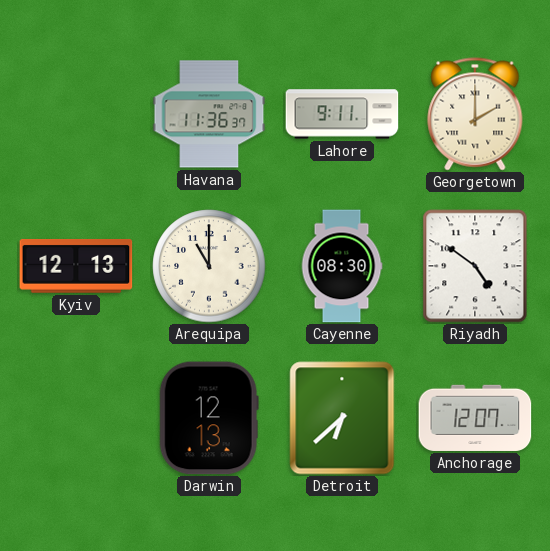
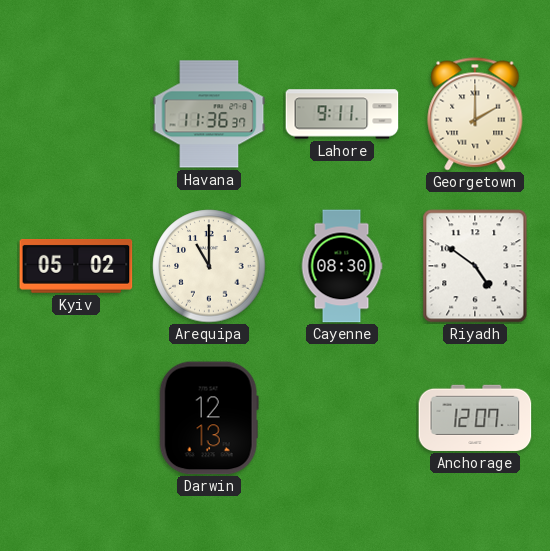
Kyiv: 12:13 -> 05:02 (76, 267)
Detroit: 6:38 -> none (342, 418)
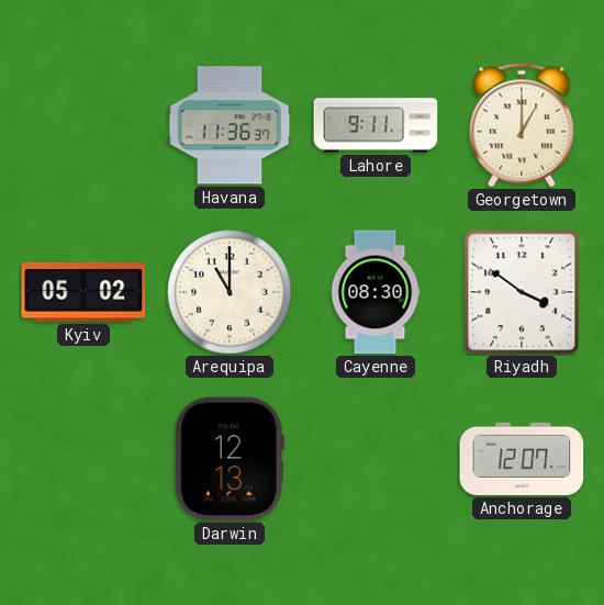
Georgetown: 2:00 -> 1:00 (522, 125)
Riyadh: 4:51 -> 3:51 (522, 292)
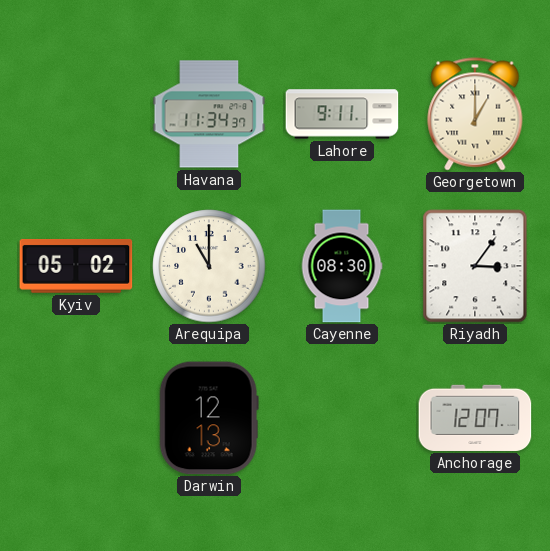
Havana: 11:36 -> 11:34 (209, 114)
Riyadh: 3:51 -> 3:06 (475, 266)
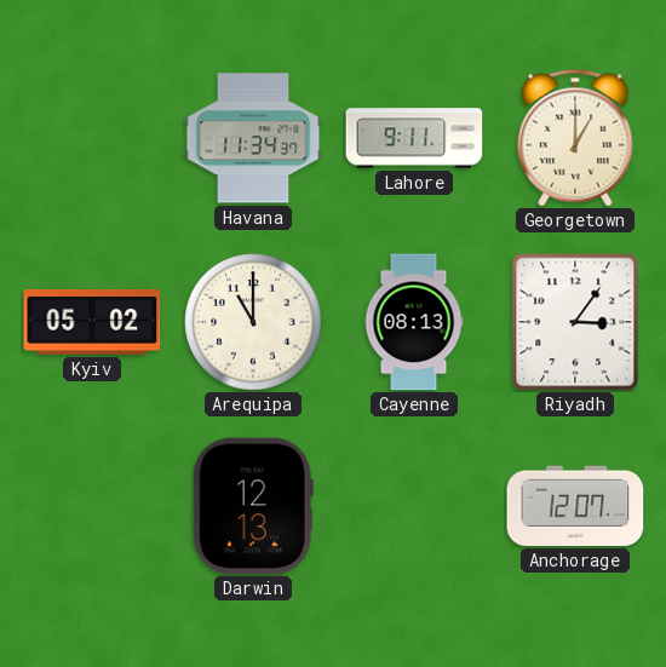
Cayenne: 08:30 -> 08:13 (414, 322)
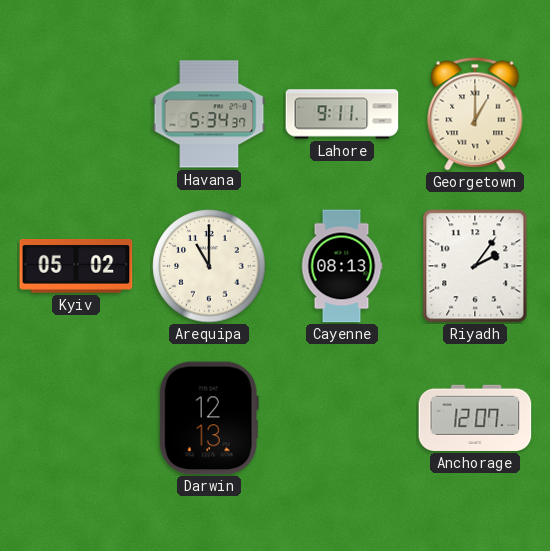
Havana: 11:34 -> 5:34 (209, 114)
Riyadh: 3:06 -> 2:06 (475, 266)
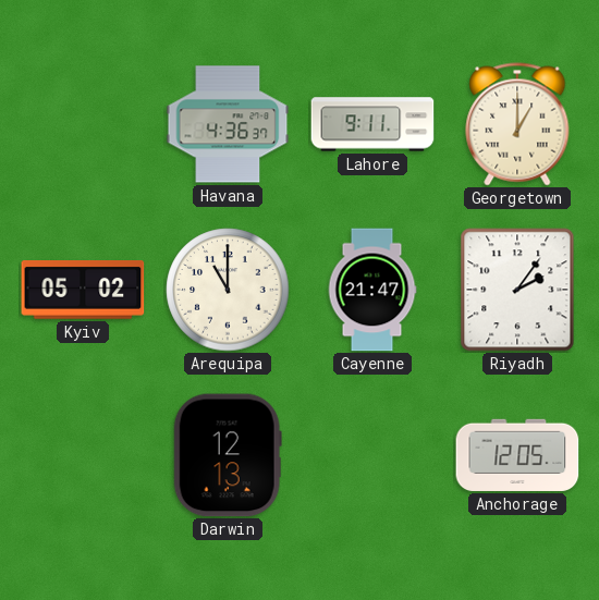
Havana: 5:34 -> 4:36 (228, 124)
Cayenne: 08:13 -> 21:47 (372, 290)
Anchorage: 12:07 -> 12:05 (517, 455)
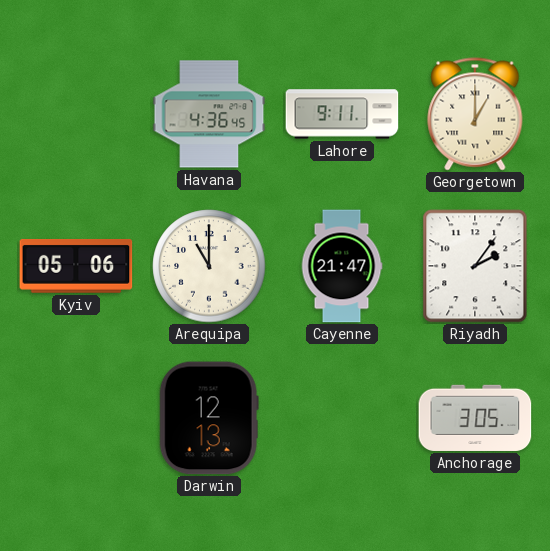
Havana: 4:36:37 -> 4:36:45 (209, 114)
Kyiv: 05:02 -> 05:06 (76, 267)
Anchorage: 12:05 -> 3:05 (475, 418)
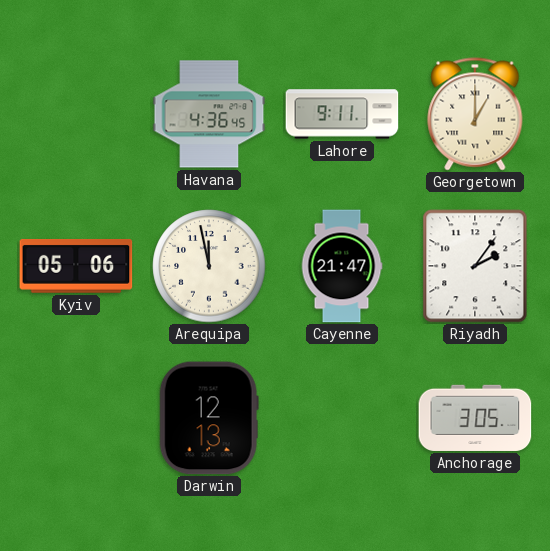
Arequipa: 11:00 -> 11:58 (209, 266)
